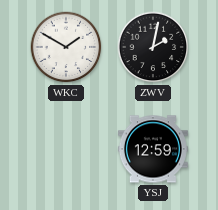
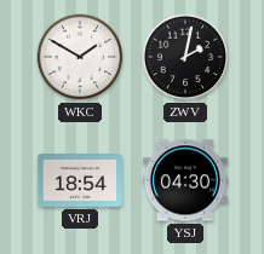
VRJ: none -> 18:54 (80, 180)
YSJ: 12:59 -> 04:30 (185, 180)
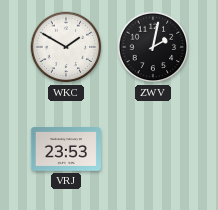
VRJ: 18:54 -> 23:53 (66, 149)
YSJ: 04:30 -> none (185, 180)
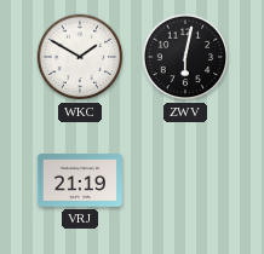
ZWV: 2:02 -> 6:02 (185, 57)
VRJ: 23:53 -> 21:19 (80, 180)
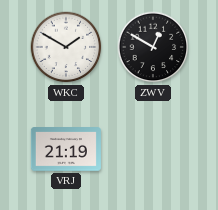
ZWV: 6:02 -> 12:50 (153, 47)
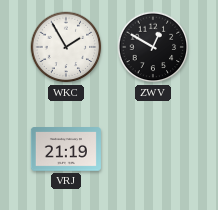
WKC: 1:50 -> 1:55 (66, 47)
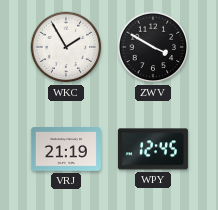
ZWV: 12:50 -> 3:50 (153, 47)
WPY: none -> 12:45 (153, 149)
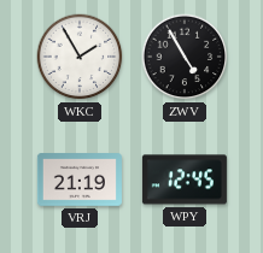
ZWV: 3:50 -> 4:55 (185, 57)
